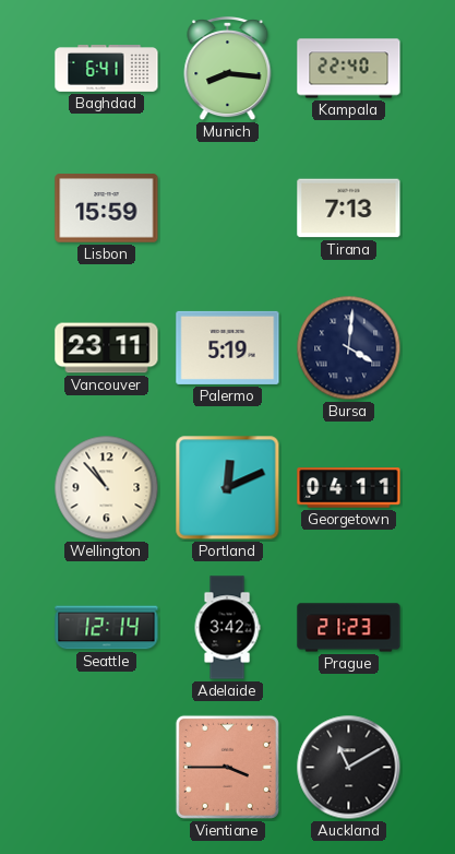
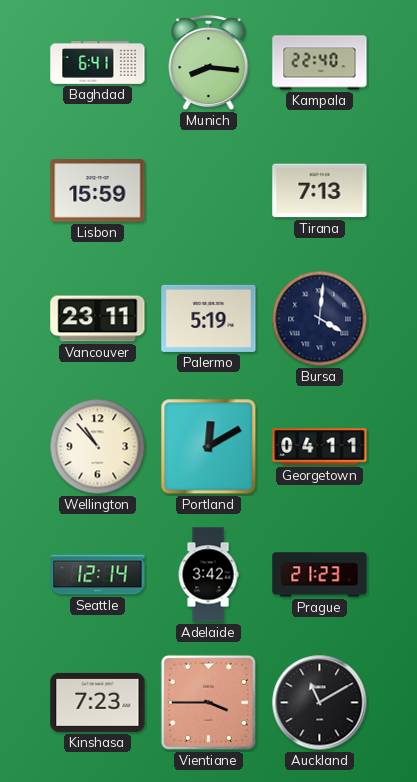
Portland: 12:11 -> 12:10 (209, 447)
Kinshasa: none -> 7:23 (98, 702)
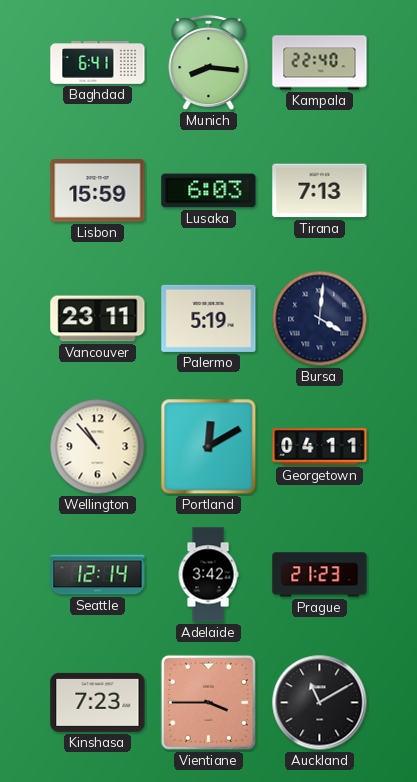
Lusaka: none -> 6:03 (209, 191)
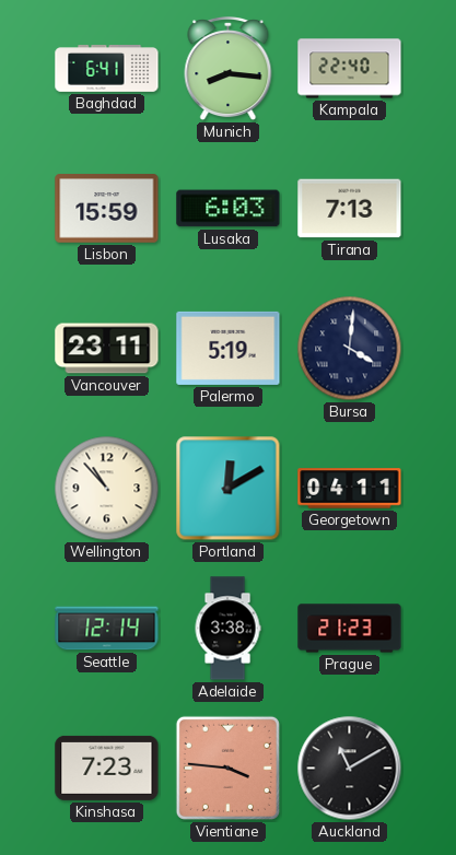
Adelaide: 3:42 -> 3:38 (227, 629)
Vientiane: 3:45 -> 3:46 (227, 768)
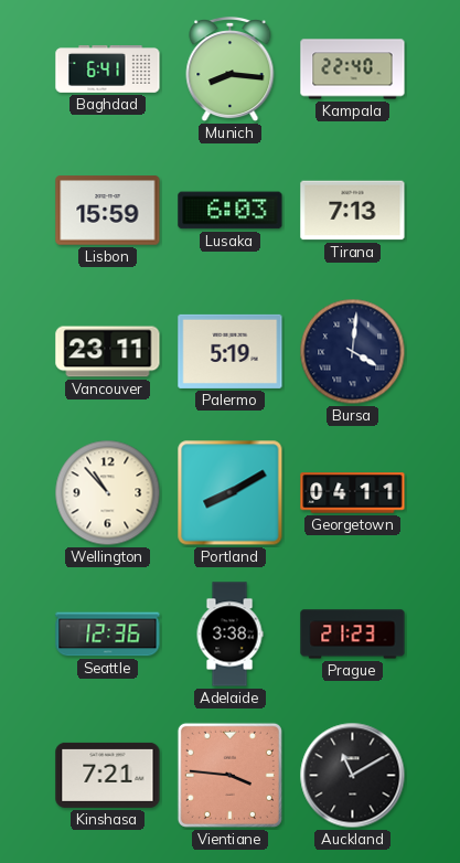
Portland: 12:10 -> 8:10 (231, 493)
Seattle: 12:14 -> 12:36 (108, 635)
Kinshasa: 7:23 -> 7:21 (108, 775)
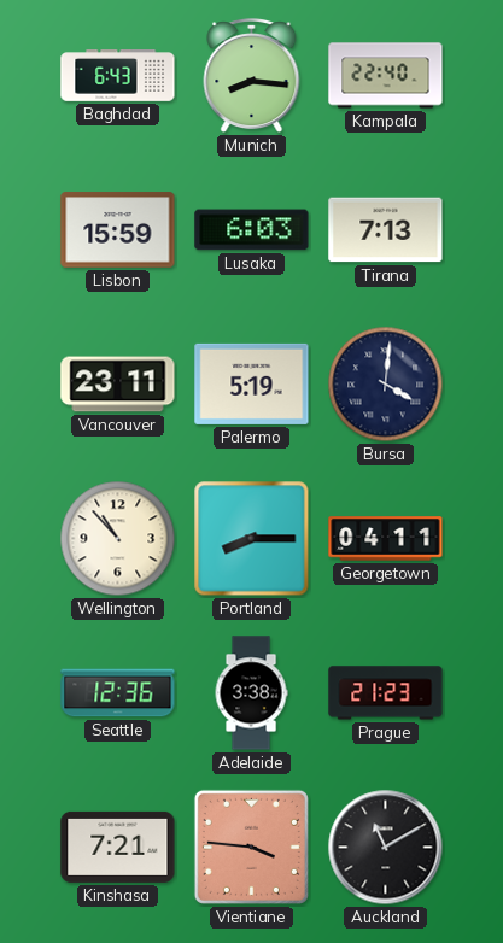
Baghdad: 6:41 -> 6:43 (118, 76)
Portland: 8:10 -> 8:15 (252, 539)
